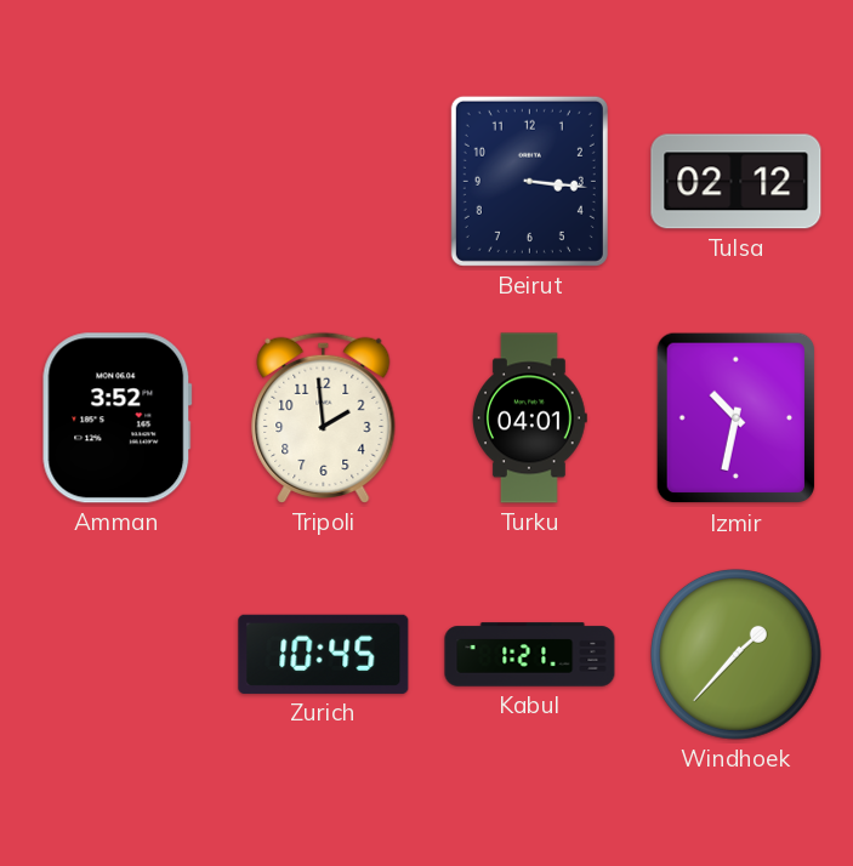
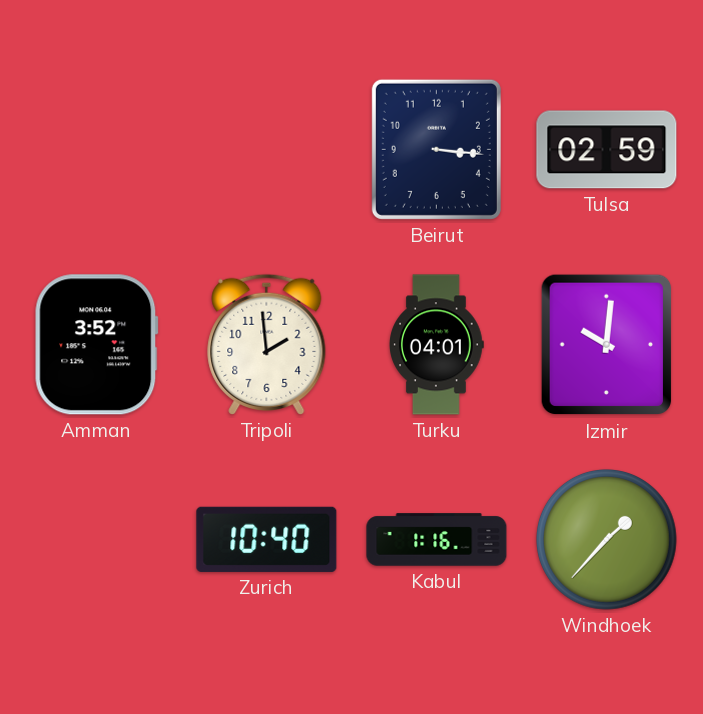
Tulsa: 02:12 -> 02:59 (607, 150)
Izmir: 10:32 -> 10:01 (607, 345)
Zurich: 10:45 -> 10:40 (267, 539)
Kabul: 1:21 -> 1:16 (437, 540)
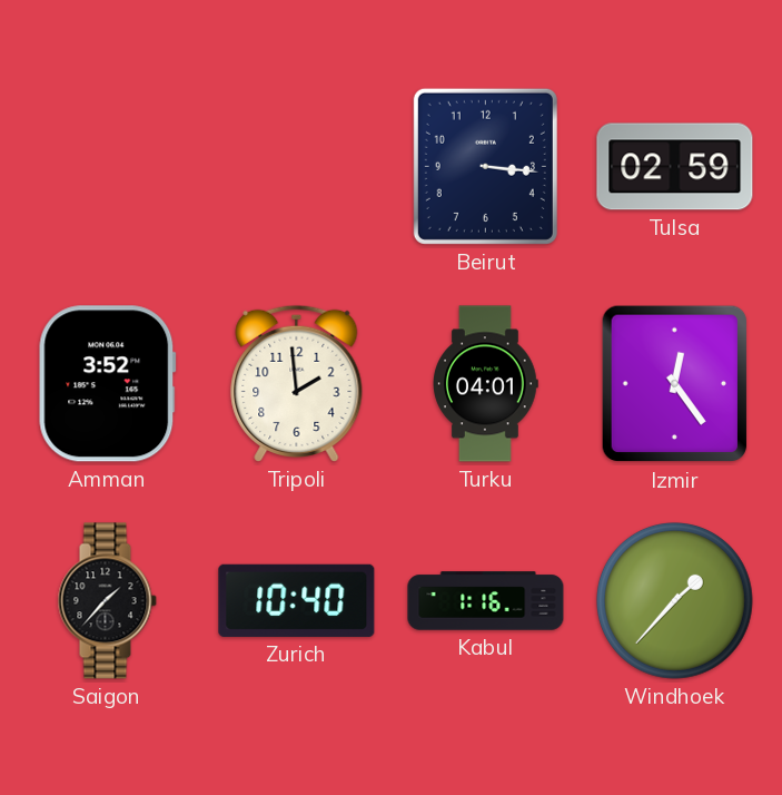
Izmir: 10:01 -> 12:24 (675, 384)
Saigon: none -> 1:37 (107, 601)
